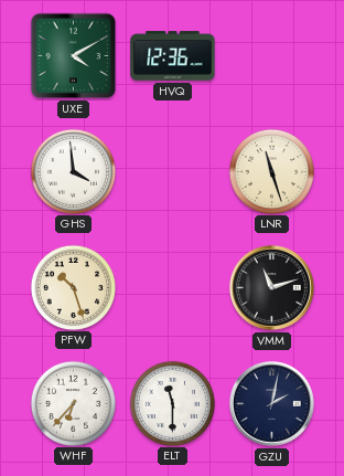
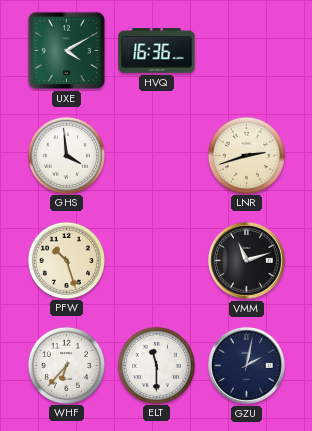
HVQ: 12:36 -> 16:36 (157, 51)
LNR: 11:27 -> 2:42 (246, 155)
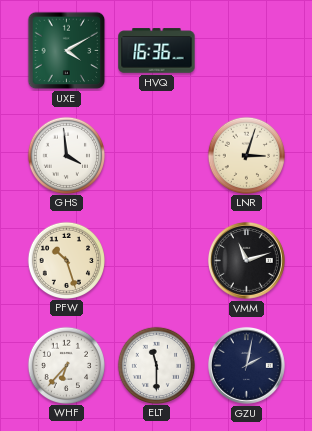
LNR: 2:42 -> 3:03 (246, 155)
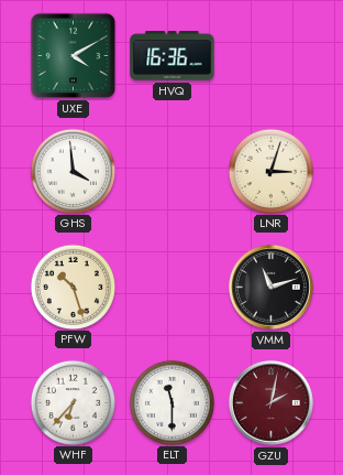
GZU dial: navy -> burgundy (270, 402)
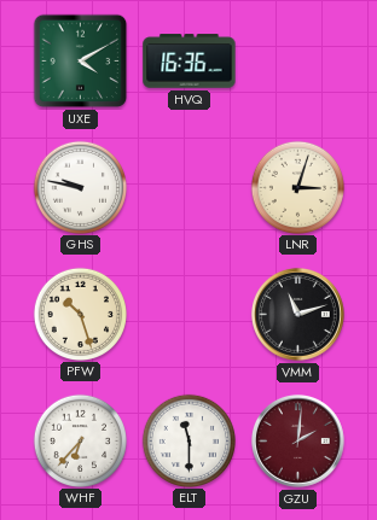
GHS: 3:59 -> 9:47 (80, 187)
GZU: 2:02 -> 2:01 (297, 440)
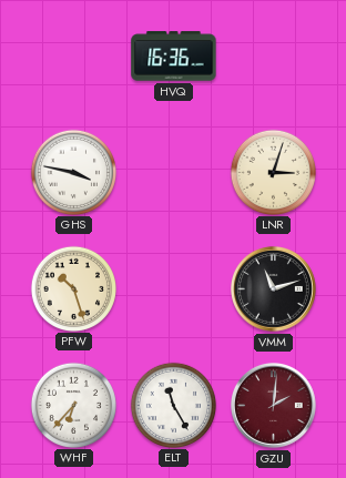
UXE: 4:10 -> none (81, 62)
GHS: 9:47 -> 3:47 (73, 172)
ELT: 11:30 -> 11:25 (173, 405)
